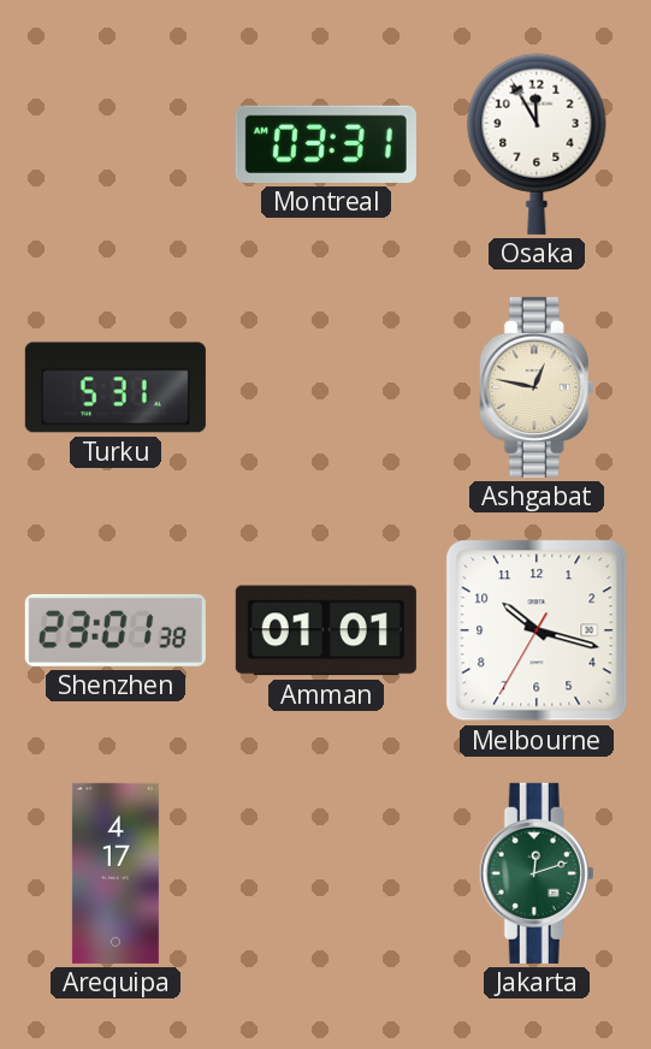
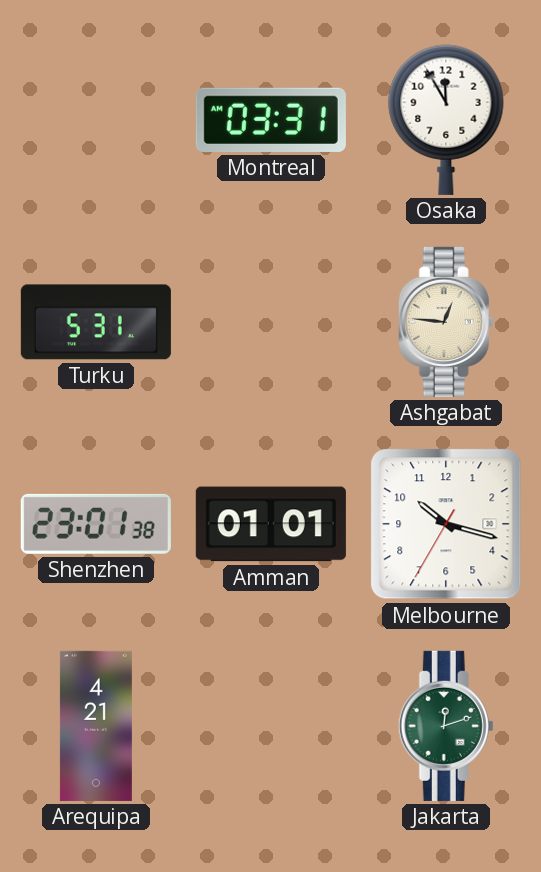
Ashgabat: 12:47 -> 12:46 (446, 322)
Arequipa: 4:17 -> 4:21 (96, 726)
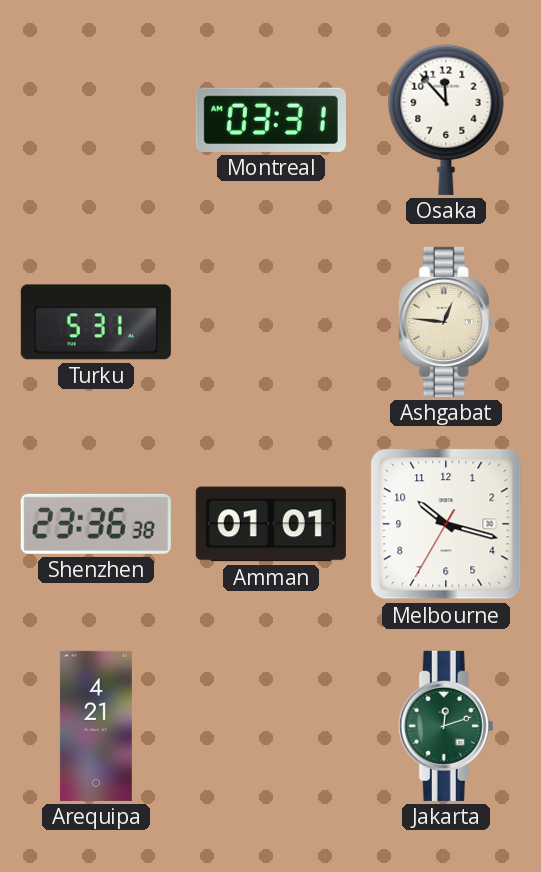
Osaka: 11:55 -> 11:53 (446, 120)
Shenzhen: 23:01 -> 23:36 (96, 524)
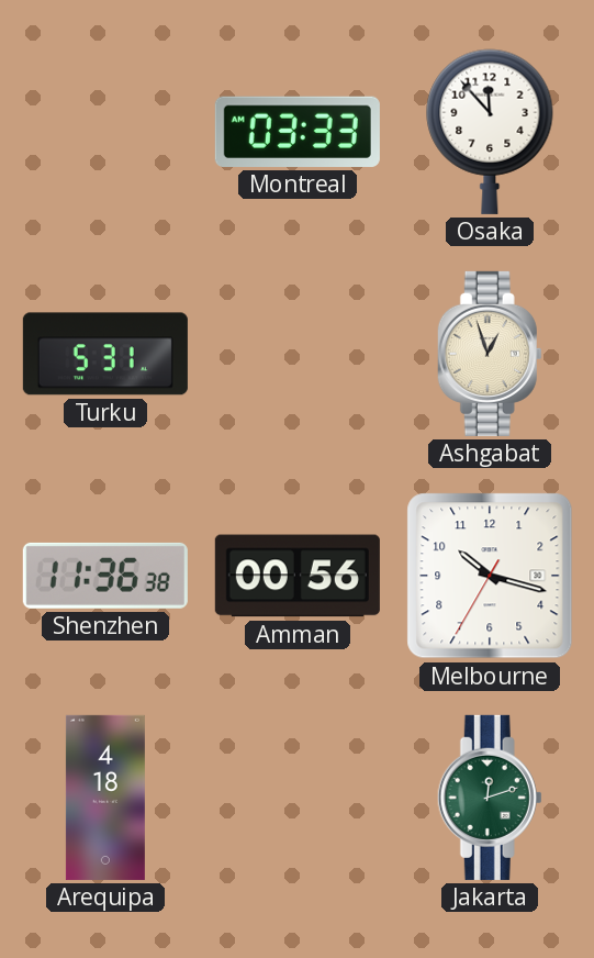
Montreal: 03:31 -> 03:33 (298, 132)
Ashgabat: 12:46 -> 12:57 (490, 354)
Shenzhen: 23:36 -> 11:36 (105, 576)
Amman: 01:01 -> 00:56 (298, 576)
Arequipa: 4:21 -> 4:18 (105, 798)
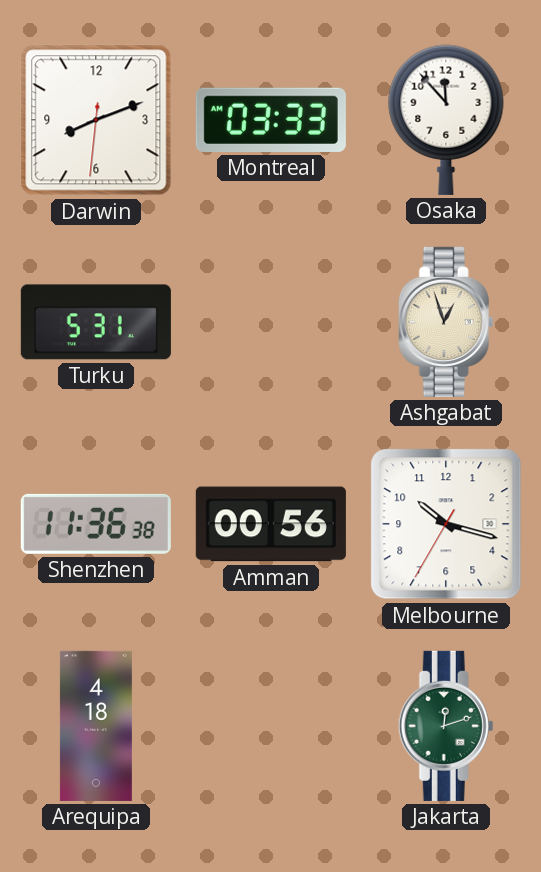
Darwin: none -> 8:11 (96, 120)
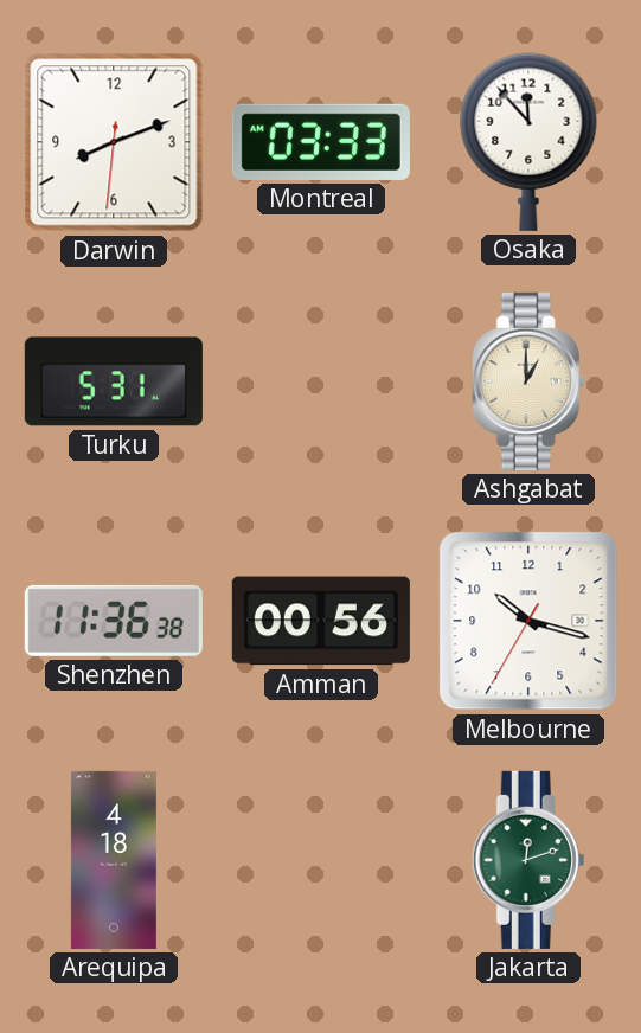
Ashgabat: 12:57 -> 1:00 (528, 381)
